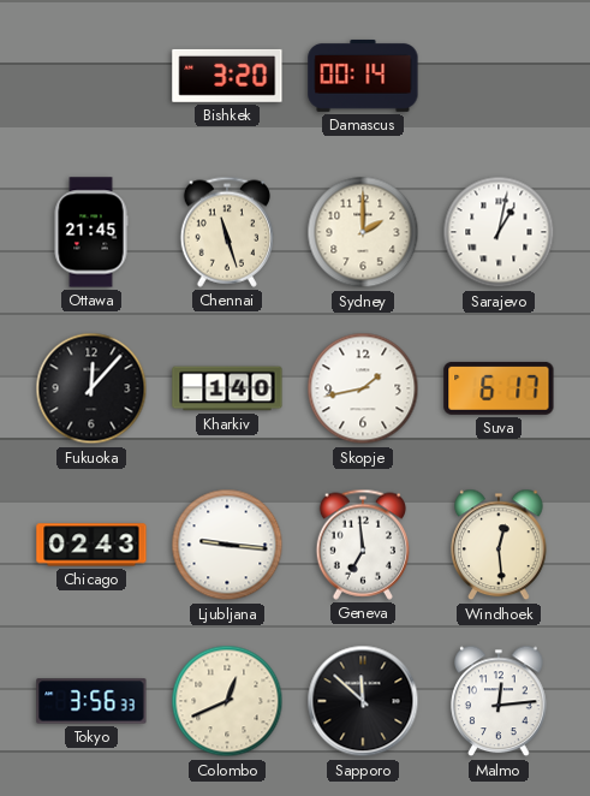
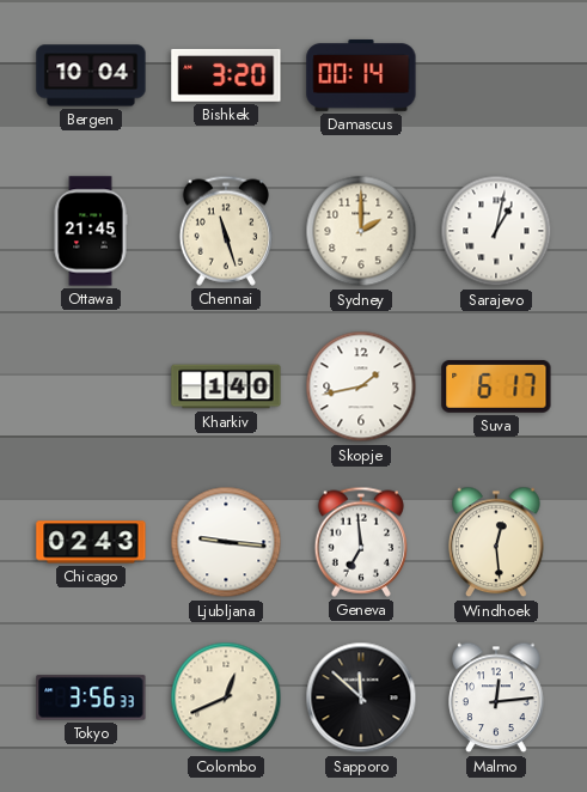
Bergen: none -> 10:04 (91, 75)
Fukuoka: 12:07 -> none (91, 388)
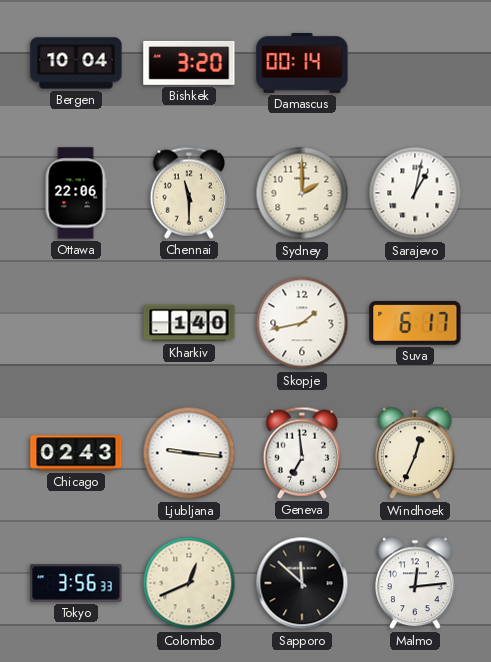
Ottawa: 21:45 -> 22:06 (76, 193)
Chennai: 11:27 -> 11:30 (188, 193)
Windhoek: 12:29 -> 12:34 (415, 453)
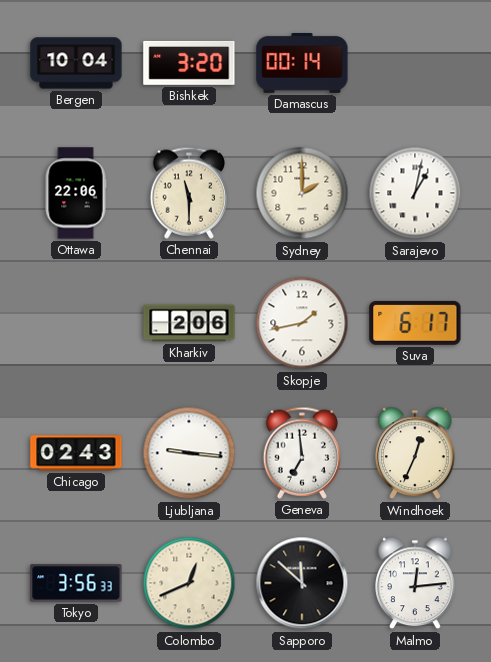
Kharkiv: 1:40 -> 2:06 (189, 323)
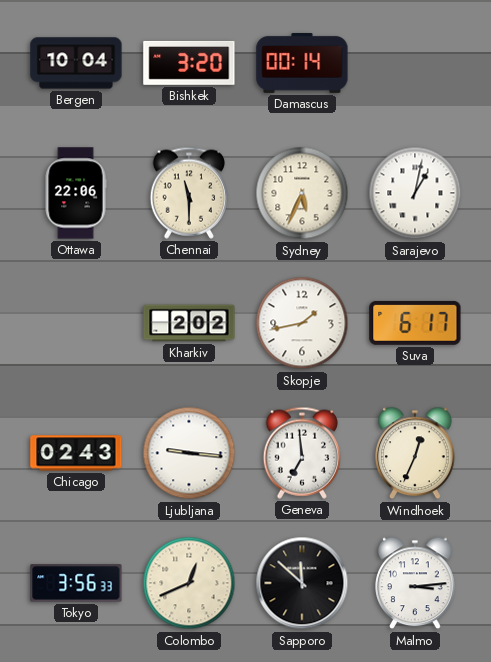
Sydney: 2:00 -> 5:34 (302, 193)
Kharkiv: 2:06 -> 2:02 (189, 323)
Malmo: 12:14 -> 3:14 (415, 583)
